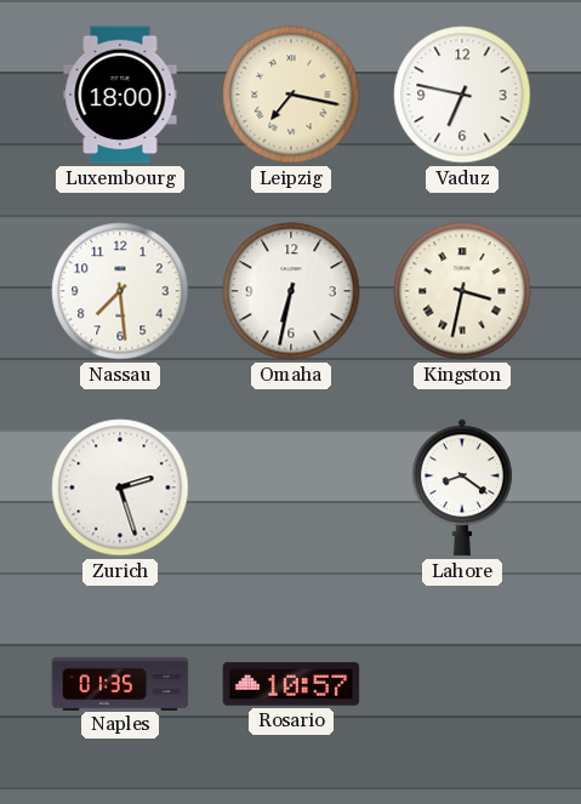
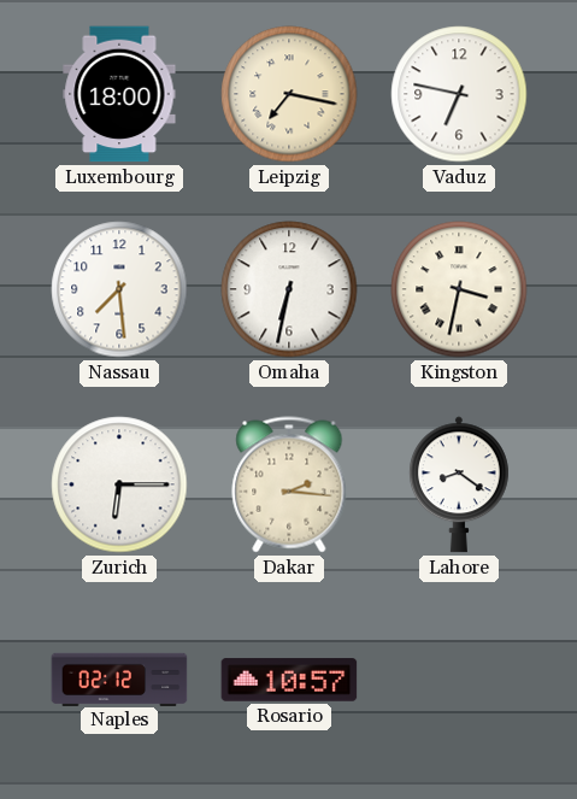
Zurich: 2:27 -> 6:15 (119, 484)
Dakar: none -> 2:16 (289, 484)
Naples: 01:35 -> 02:12 (119, 678)
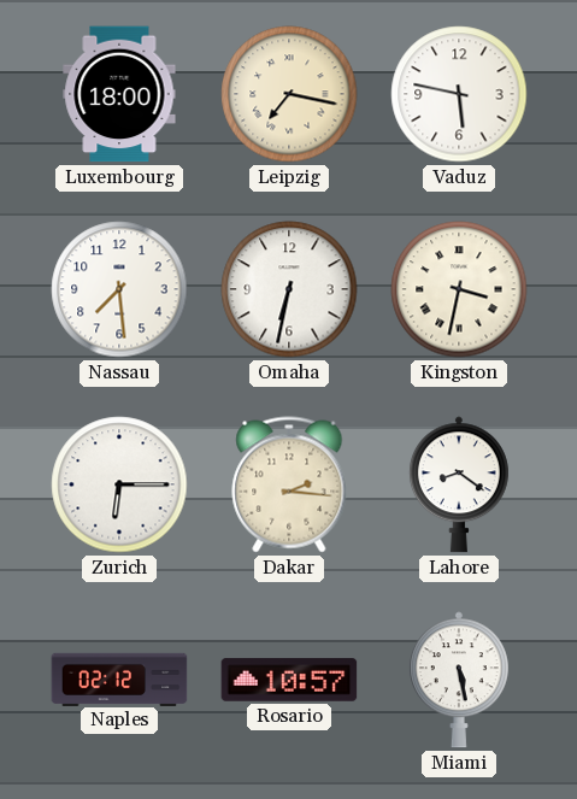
Vaduz: 6:47 -> 5:47 (459, 94)
Miami: none -> 5:28 (459, 680)
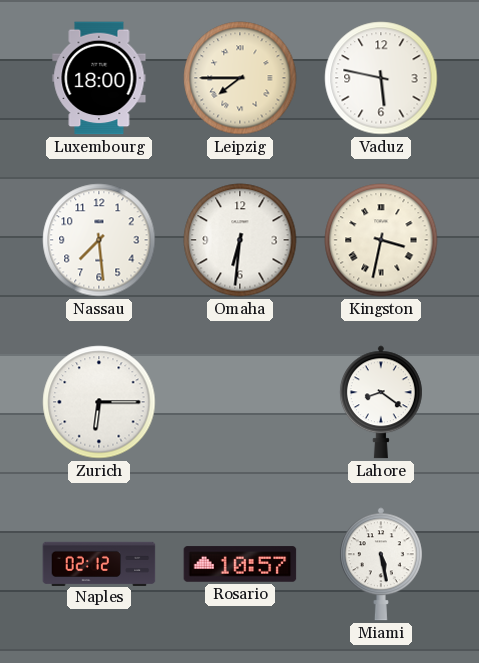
Leipzig: 7:17 -> 7:45 (240, 78)
Omaha: 6:32 -> 6:31 (240, 240)
Dakar: 2:16 -> none (289, 484)
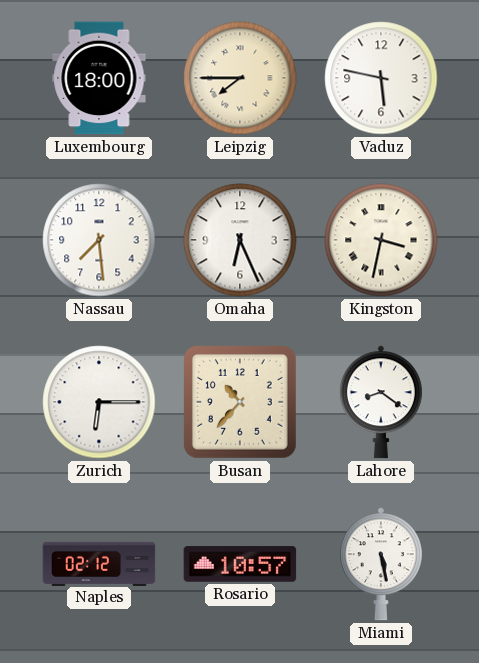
Omaha: 6:31 -> 6:26 (240, 240)
Busan: none -> 10:37 (241, 403)
